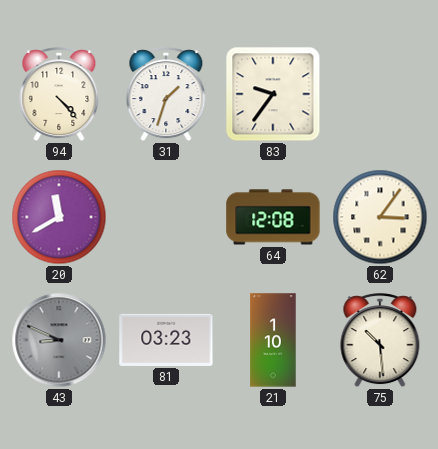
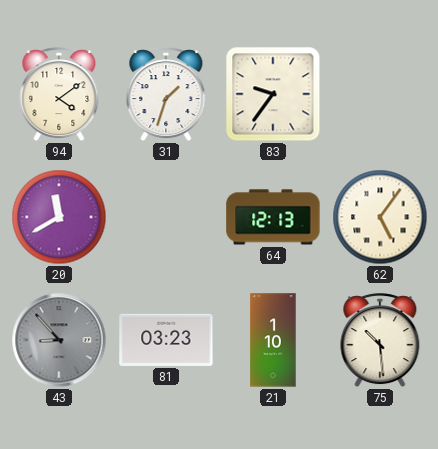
94: 4:23 -> 4:09 (59, 95)
64: 12:08 -> 12:13 (273, 217)
62: 3:06 -> 5:06 (380, 217)
43: 8:49 -> 8:53 (59, 340)
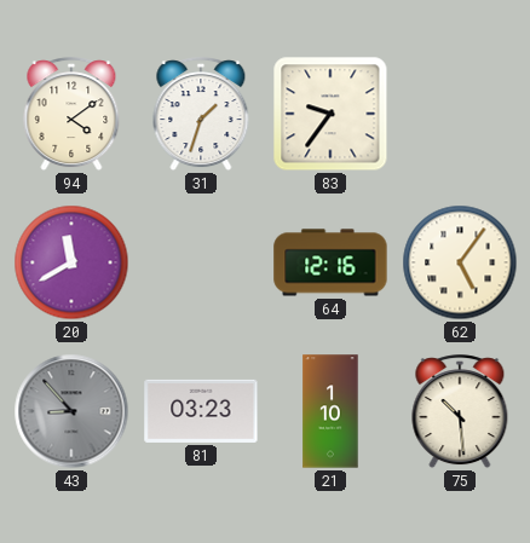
64: 12:13 -> 12:16 (330, 262)
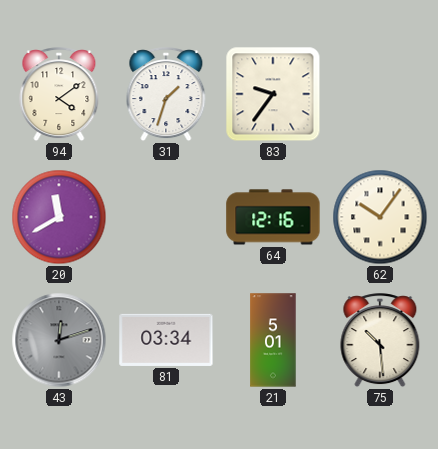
62: 5:06 -> 10:06 (380, 217)
43: 8:53 -> 12:12 (59, 340)
81: 03:23 -> 03:34 (166, 340)
21: 1:10 -> 5:01 (273, 340)
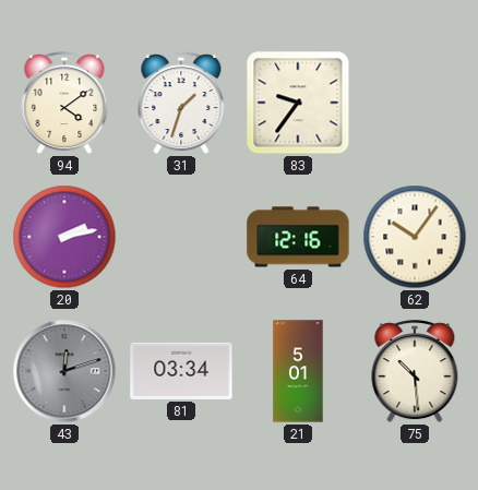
20: 11:40 -> 2:13 (64, 237)
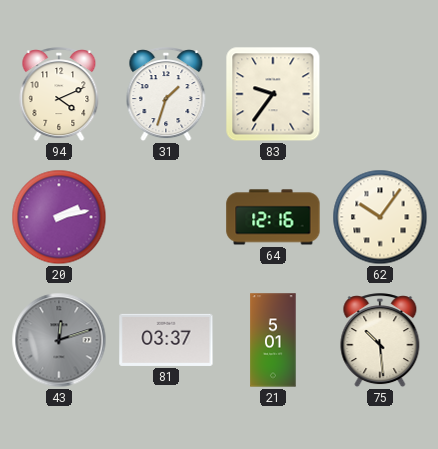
94: 4:09 -> 4:11 (59, 95)
81: 03:34 -> 03:37 (166, 340)
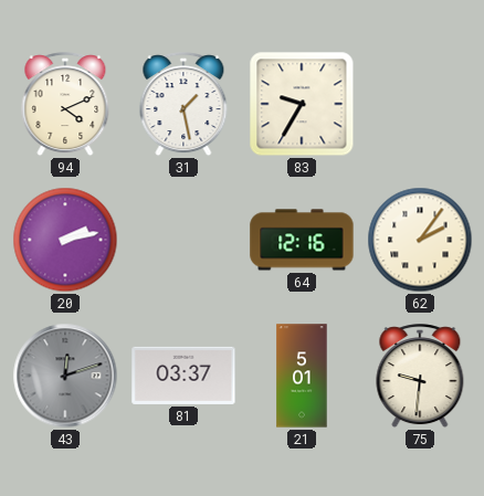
31: 1:33 -> 1:28 (183, 105)
83: 9:36 -> 9:35 (302, 104)
62: 10:06 -> 2:06 (420, 240)
75: 10:29 -> 9:31 (420, 377)
